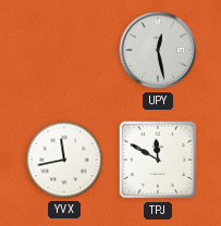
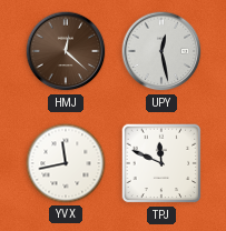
HMJ: none -> 12:22 (66, 51)
TPJ: 11:50 -> 11:49 (161, 163)
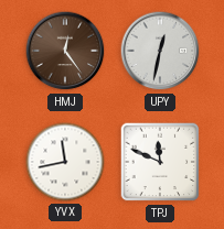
HMJ: 12:22 -> 12:24 (65, 51)
UPY: 12:28 -> 12:32 (160, 51)
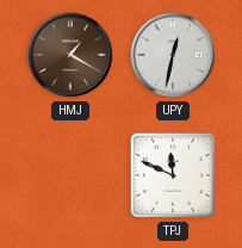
HMJ: 12:24 -> 1:20 (70, 55)
YVX: 11:43 -> none (65, 162)
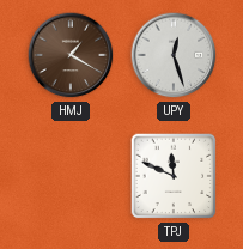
UPY: 12:32 -> 12:27 (174, 55)
